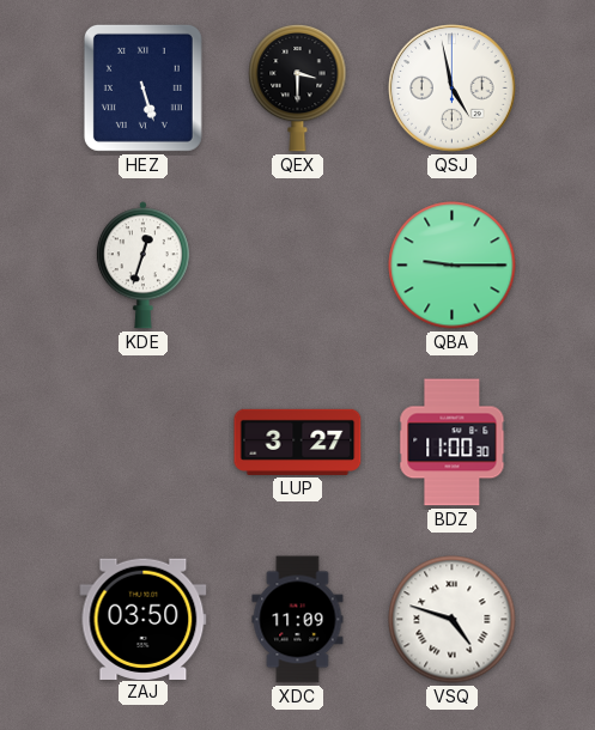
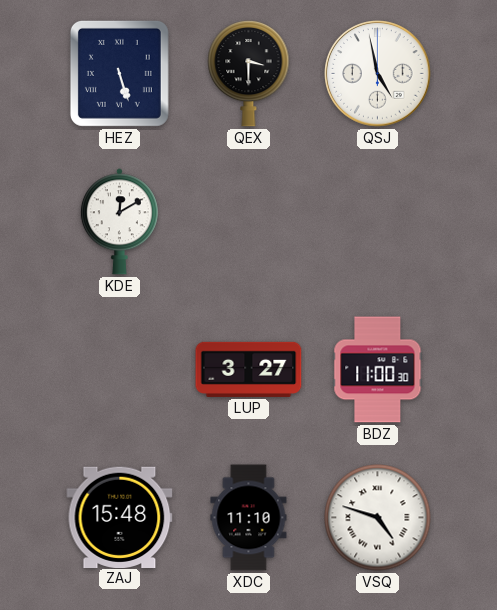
KDE: 12:33 -> 12:10 (119, 222)
QBA: 9:15 -> none (453, 266)
ZAJ: 03:50 -> 15:48 (120, 517)
XDC: 11:09 -> 11:10 (249, 518)
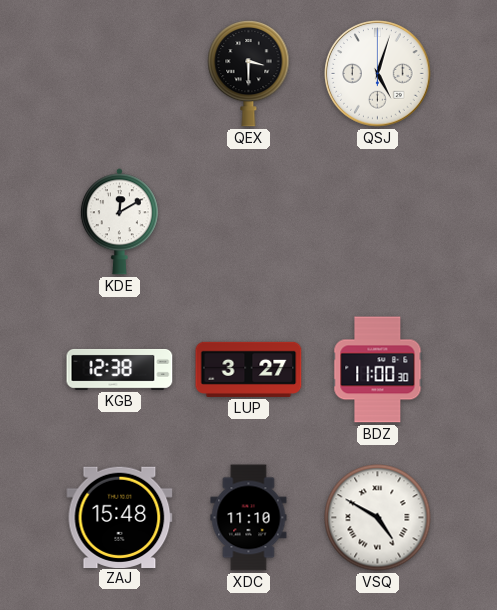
HEZ: 5:27 -> none (119, 73)
QSJ: 4:58 -> 5:03 (378, 74)
KGB: none -> 12:38 (120, 369)
VSQ: 4:48 -> 4:50 (378, 518)
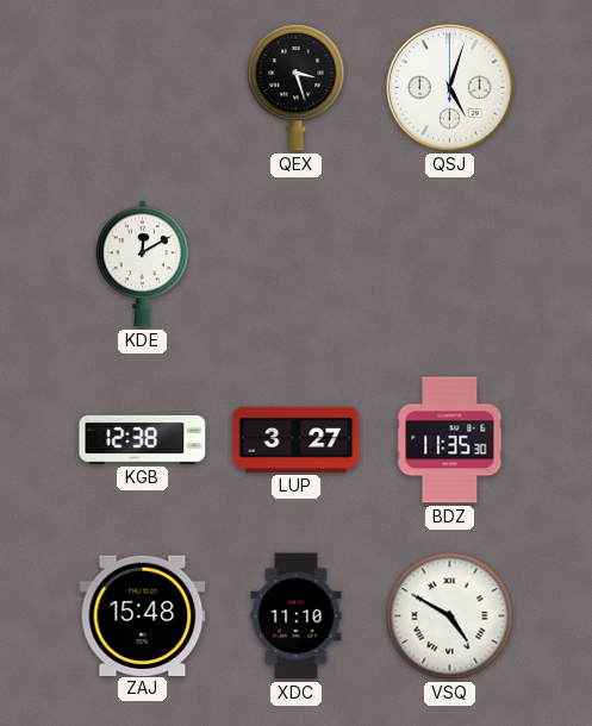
QEX: 3:30 -> 3:27 (297, 87)
BDZ: 11:00 -> 11:35 (450, 440)
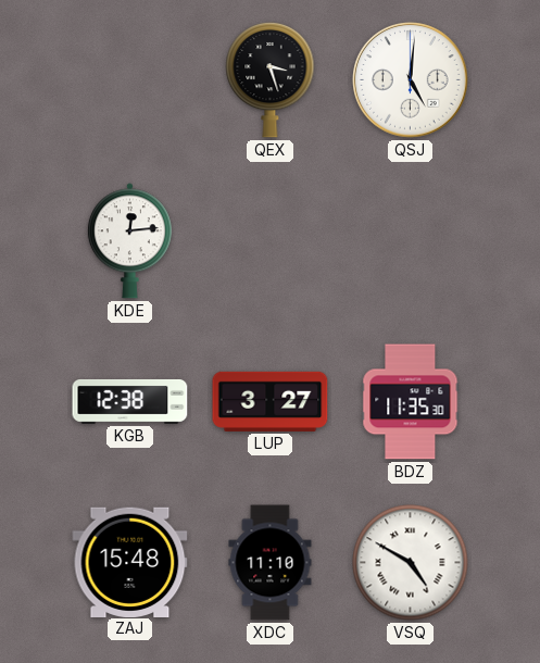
QSJ: 5:03 -> 5:01 (411, 80)
KDE: 12:10 -> 12:14 (129, 241)
